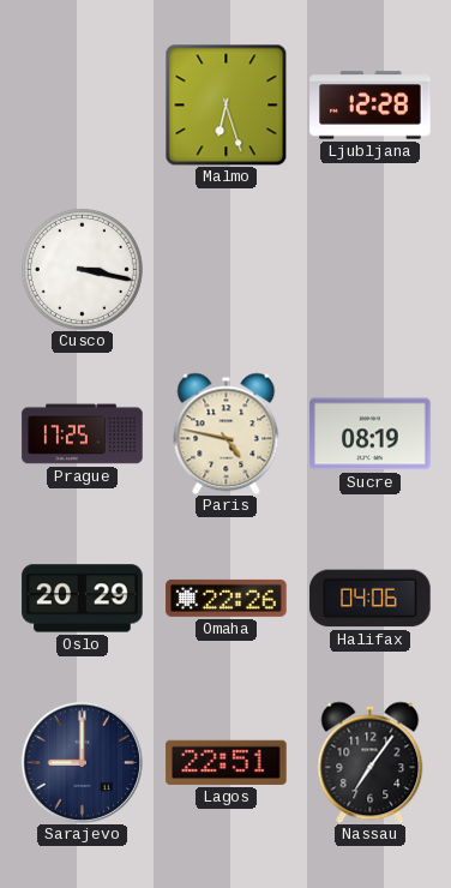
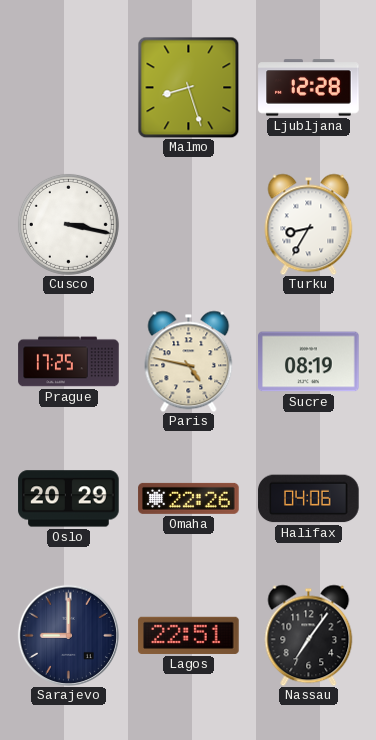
Malmo: 6:27 -> 8:27 (188, 87)
Turku: none -> 8:35 (309, 224)
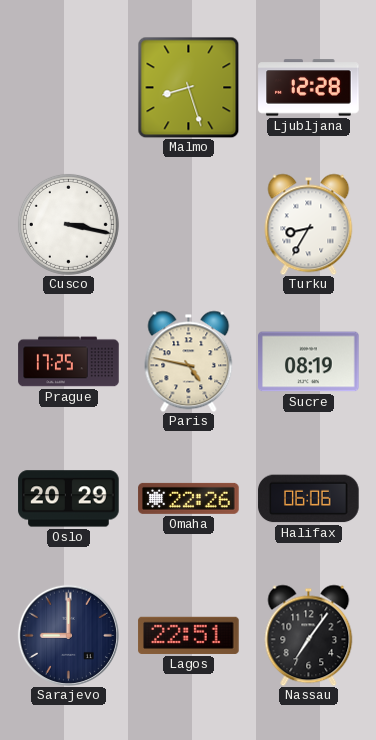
Halifax: 04:06 -> 06:06 (309, 499)
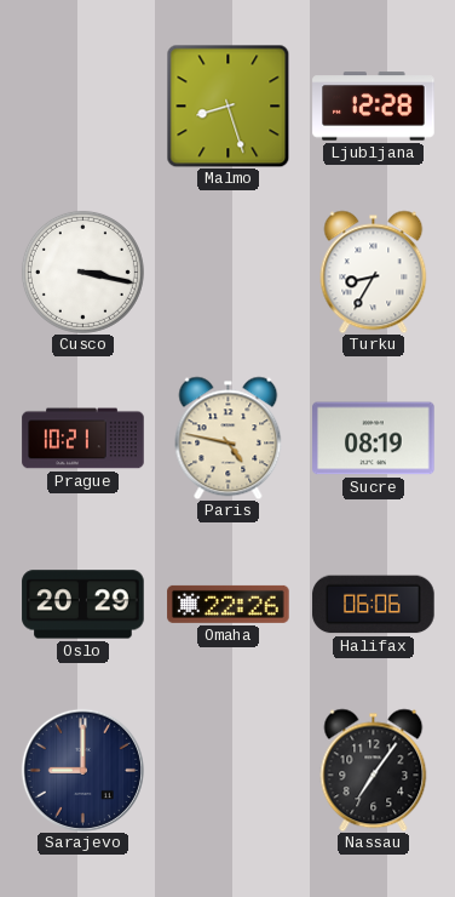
Prague: 17:25 -> 10:21 (83, 439)
Lagos: 22:51 -> none (189, 635)
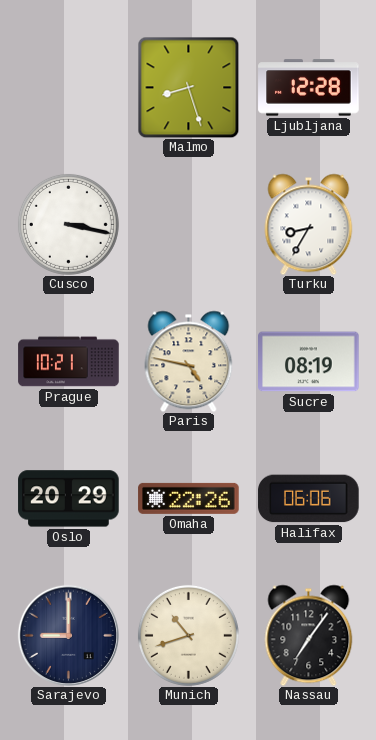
Munich: none -> 10:42 (188, 635)
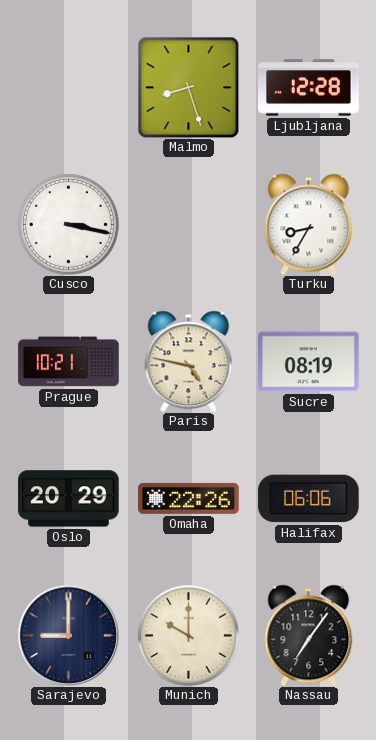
Munich: 10:42 -> 10:00 (188, 635)
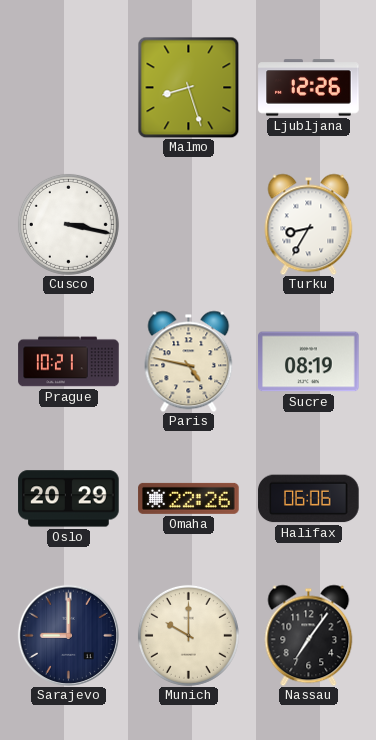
Ljubljana: 12:28 -> 12:26 (309, 88)
